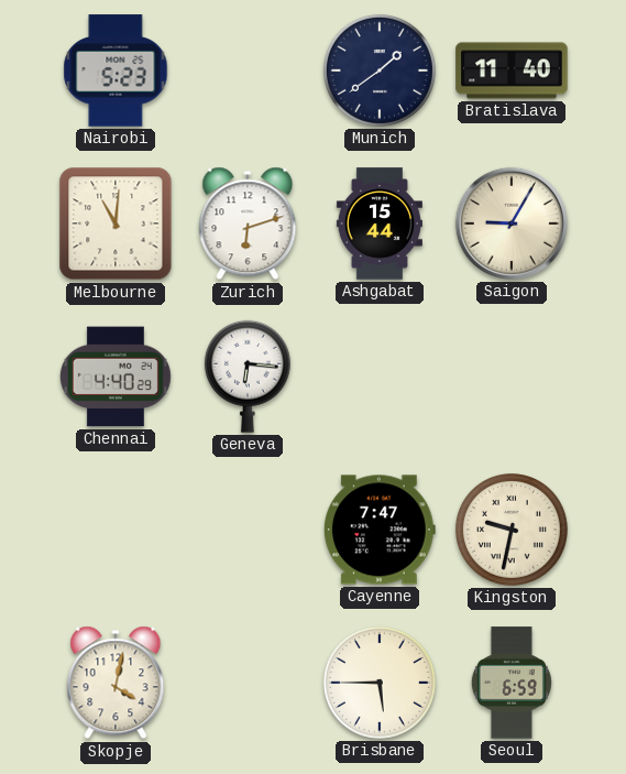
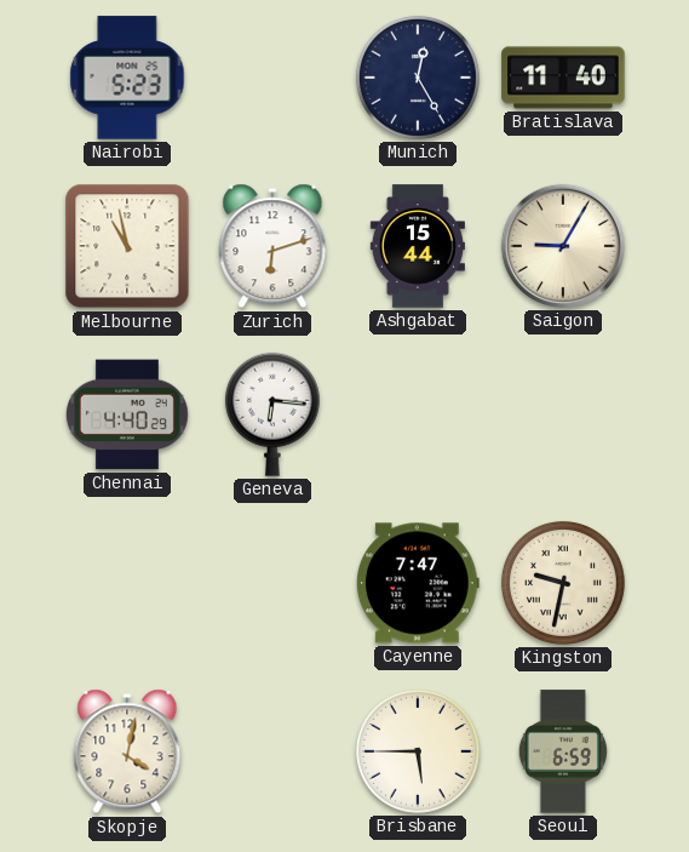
Munich: 1:39 -> 12:25 (418, 78)
Melbourne: 11:01 -> 10:58 (127, 246)
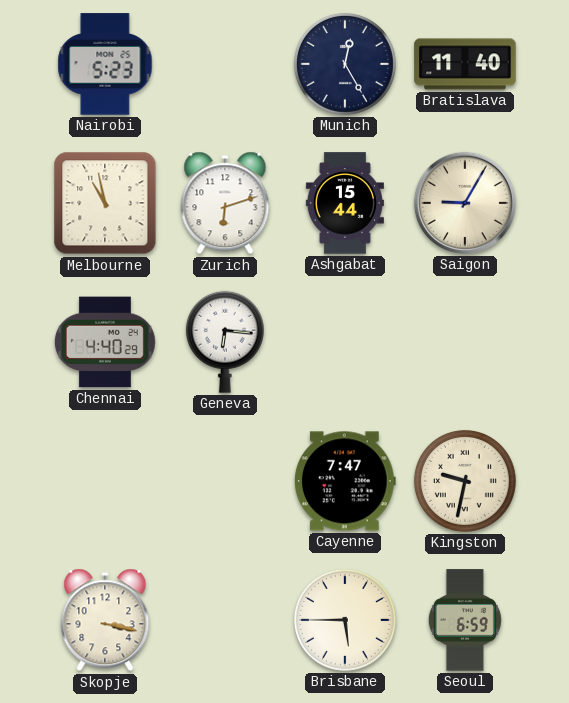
Skopje: 4:02 -> 3:17 (105, 620)
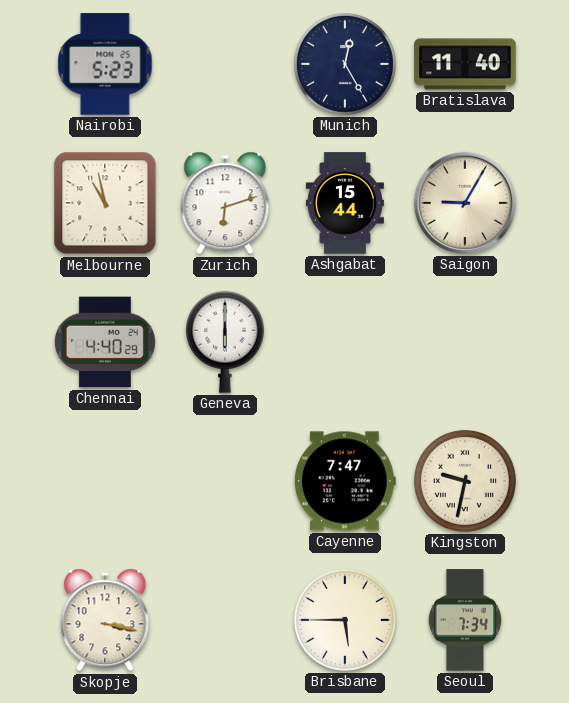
Geneva: 6:16 -> 6:00 (225, 342)
Seoul: 6:59 -> 7:34 (465, 620)
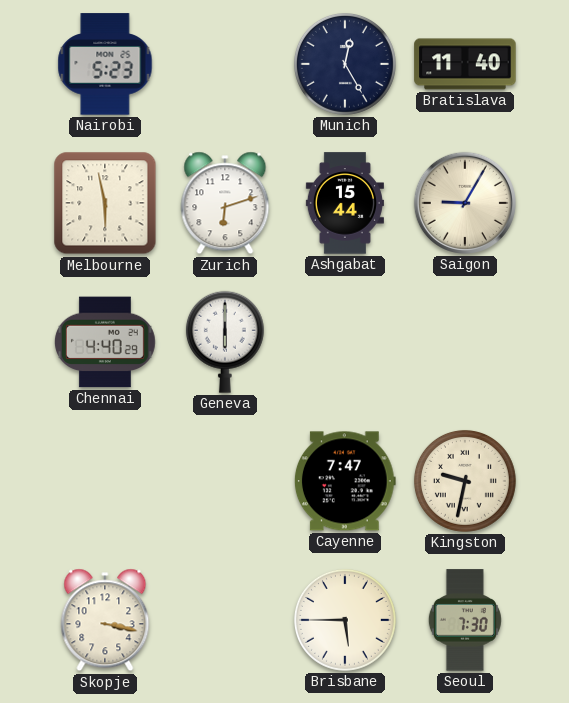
Melbourne: 10:58 -> 5:58 (105, 203)
Seoul: 7:34 -> 7:30 (465, 620)
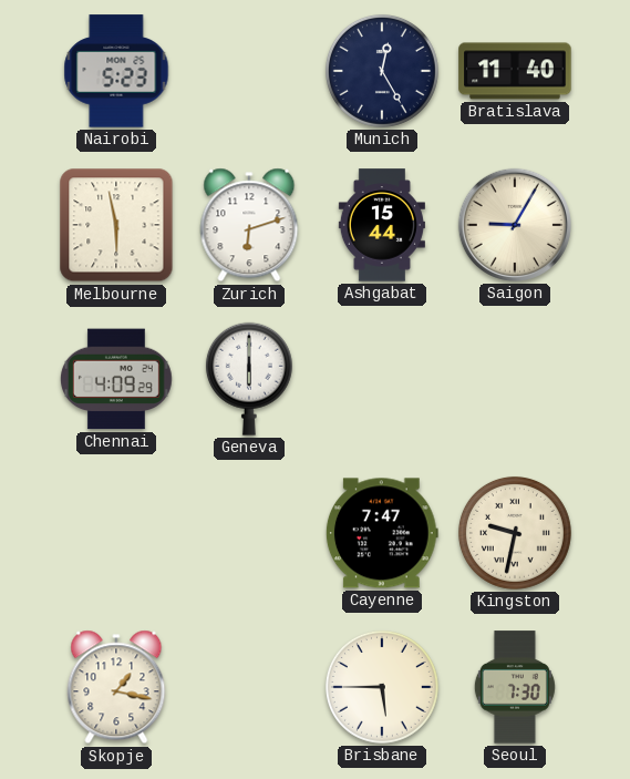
Chennai: 4:40 -> 4:09 (116, 379)
Skopje: 3:17 -> 1:17 (116, 687)
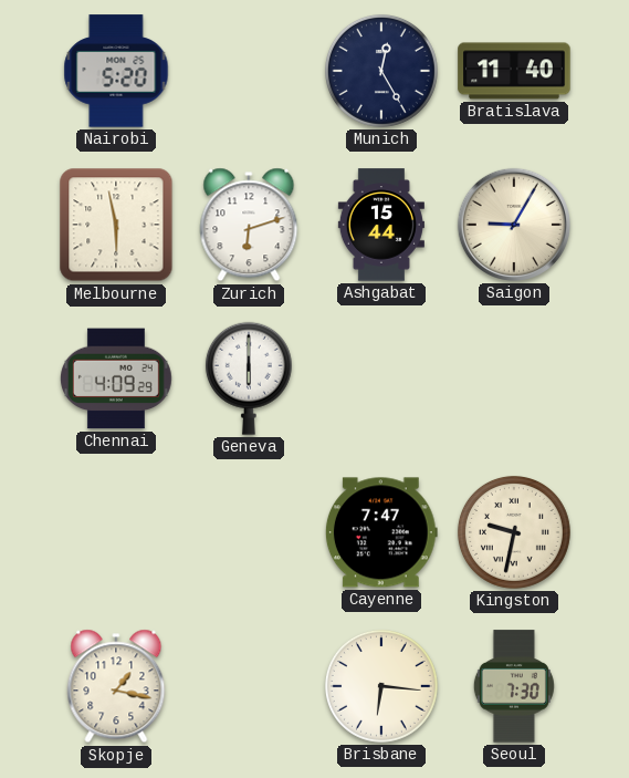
Nairobi: 5:23 -> 5:20 (116, 71)
Brisbane: 5:45 -> 6:16 (381, 686)
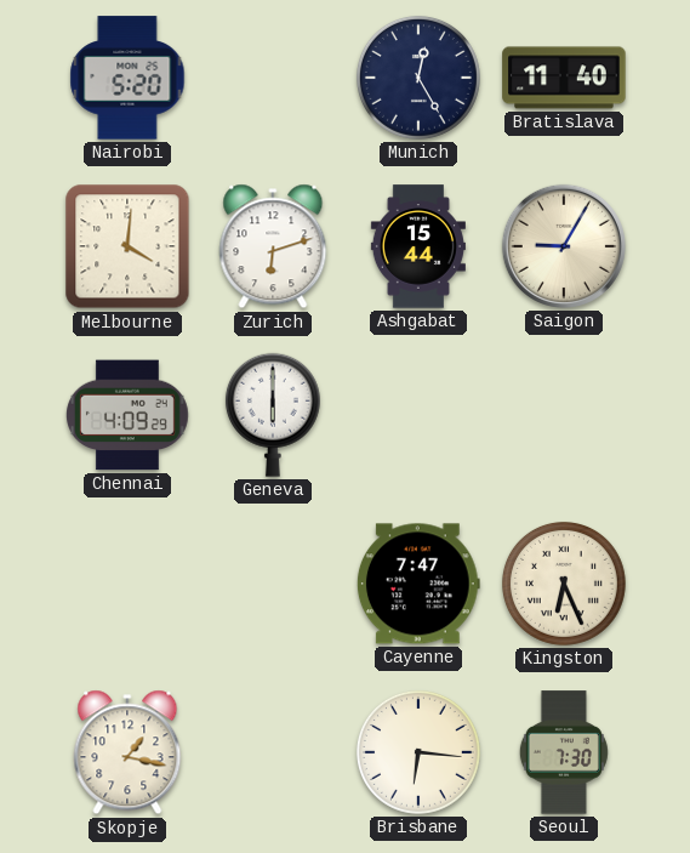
Melbourne: 5:58 -> 4:01 (127, 246)
Kingston: 9:32 -> 6:26 (564, 584)
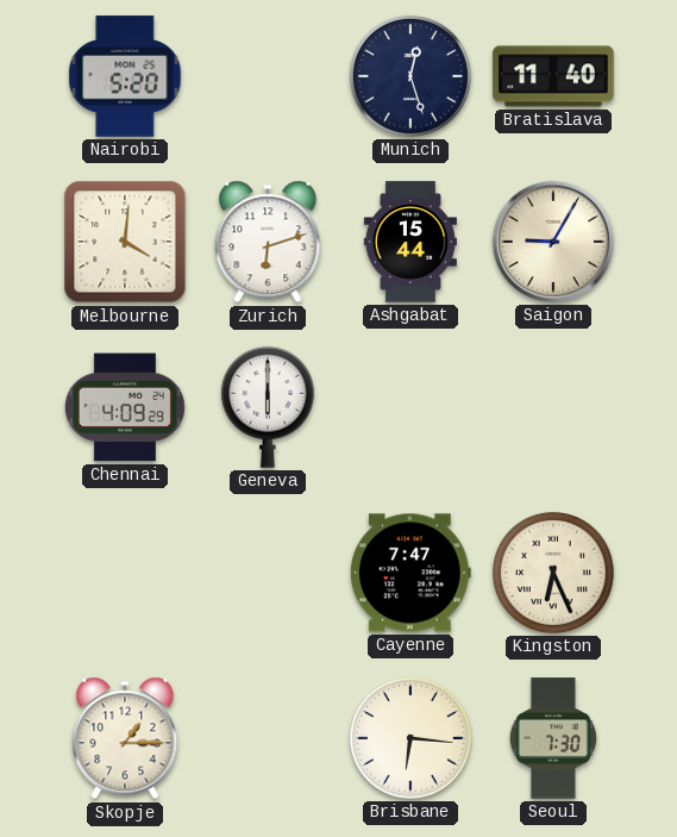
Munich: 12:25 -> 12:27 (410, 76)
Skopje: 1:17 -> 1:15 (125, 738)
